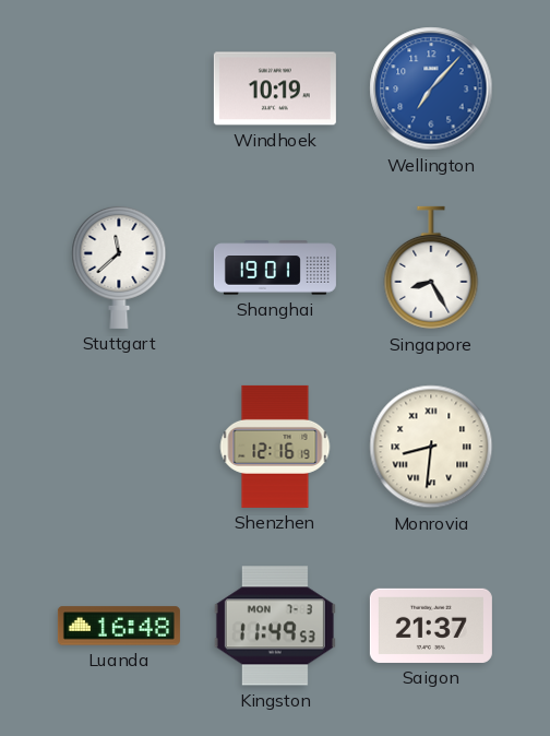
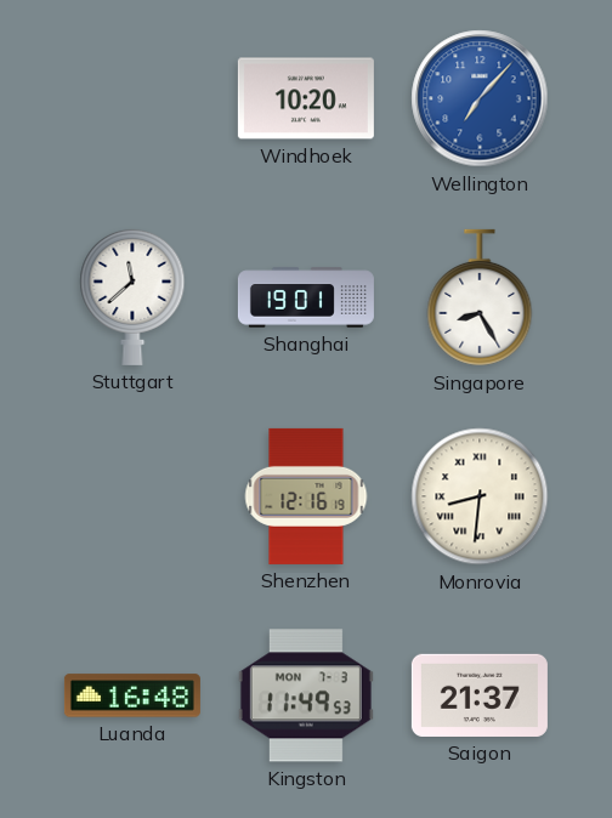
Windhoek: 10:19 -> 10:20 (306, 98)
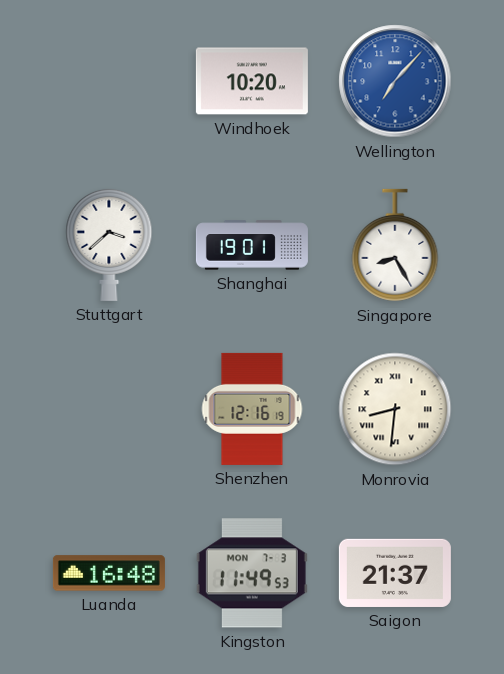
Stuttgart: 11:38 -> 3:38 (109, 244)
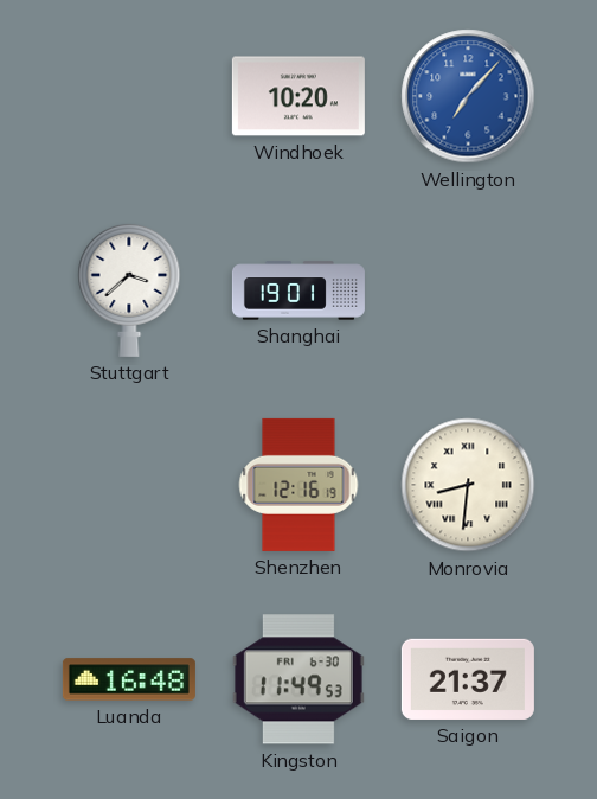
Singapore: 8:25 -> none (395, 245)
Kingston date: MON 7-3 -> FRI 6-30 (298, 679)
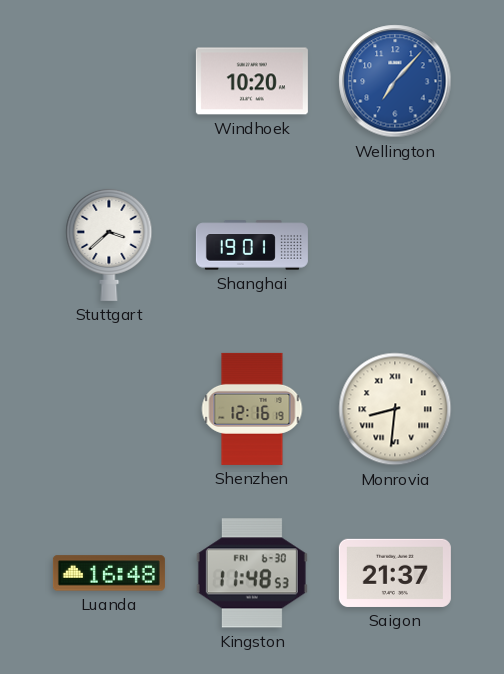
Kingston: 11:49 -> 11:48 (252, 573)
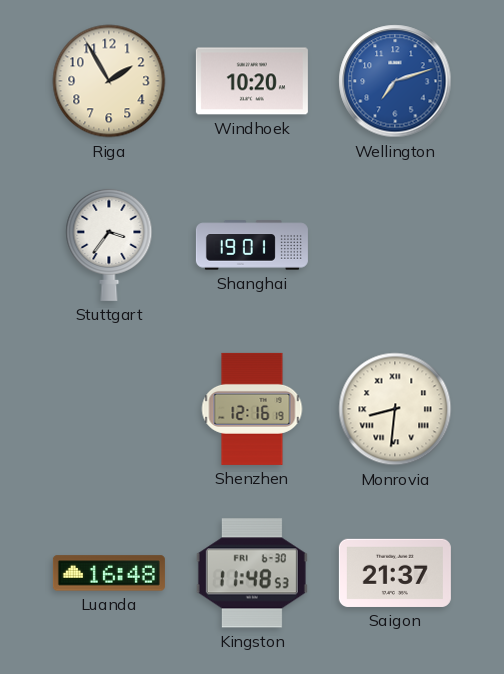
Riga: none -> 1:55 (109, 81)
Wellington: 7:07 -> 7:12 (395, 81)
Stuttgart: 3:38 -> 3:36 (109, 244)
